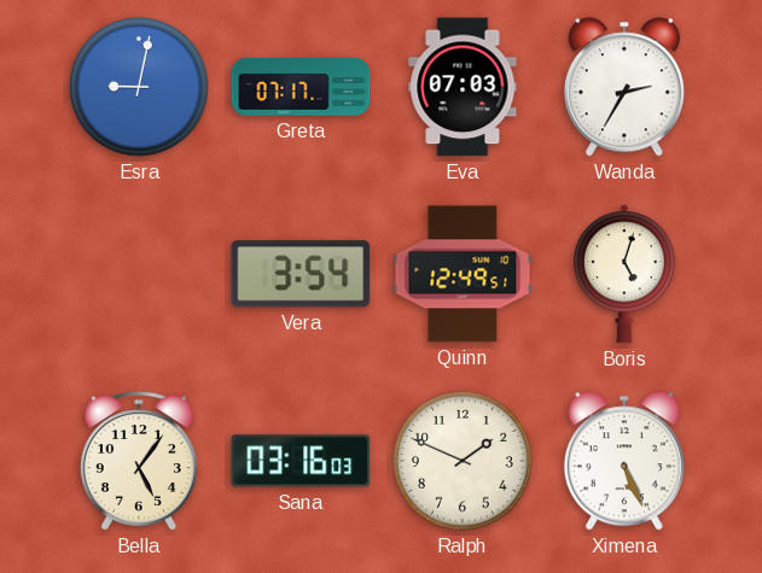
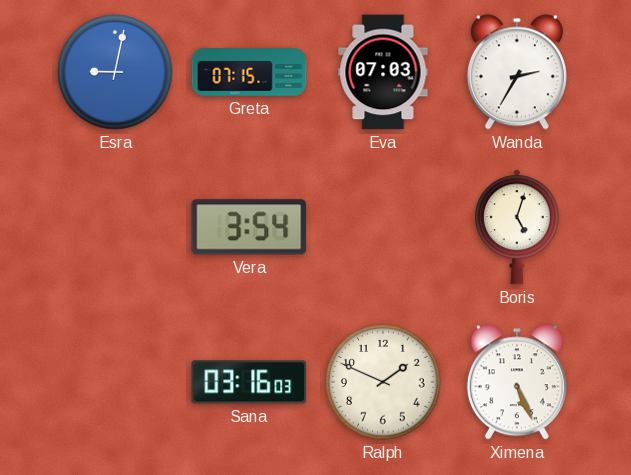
Greta: 07:17 -> 07:15 (249, 72)
Quinn: 12:49 -> none (463, 274)
Bella: 5:06 -> none (139, 461)
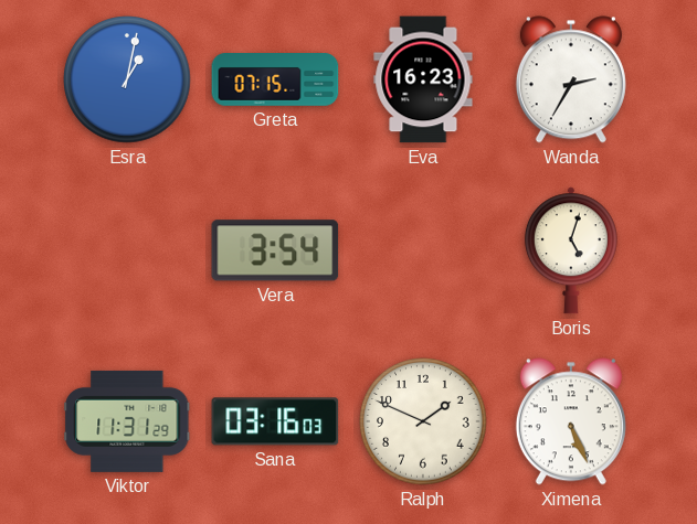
Esra: 9:02 -> 1:02 (127, 79)
Eva: 07:03 -> 16:23 (423, 79)
Viktor: none -> 11:31 (127, 421)
